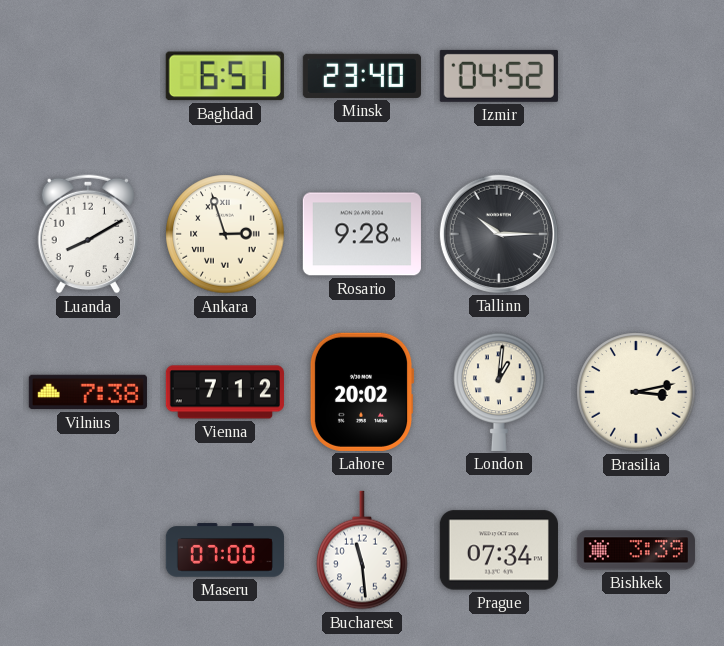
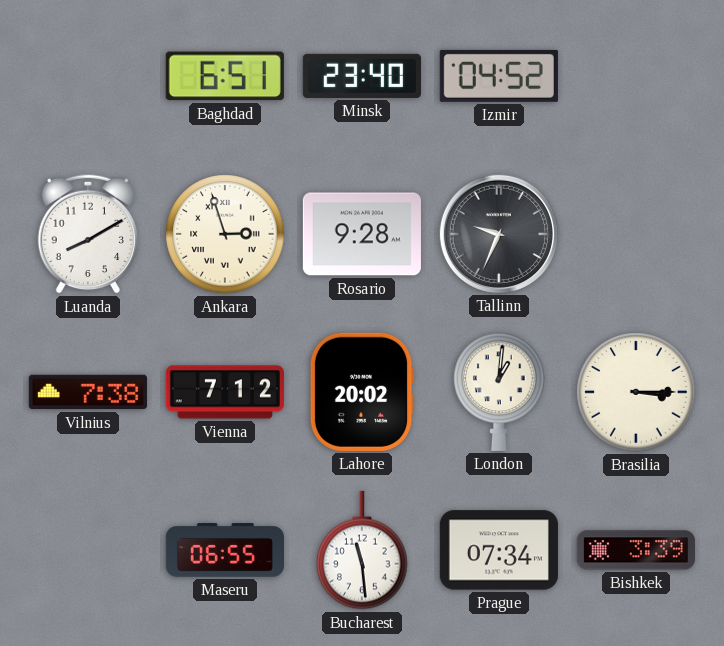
Tallinn: 10:15 -> 9:34 (499, 234)
Brasilia: 3:13 -> 3:15 (636, 392)
Maseru: 07:00 -> 06:55 (225, 550)
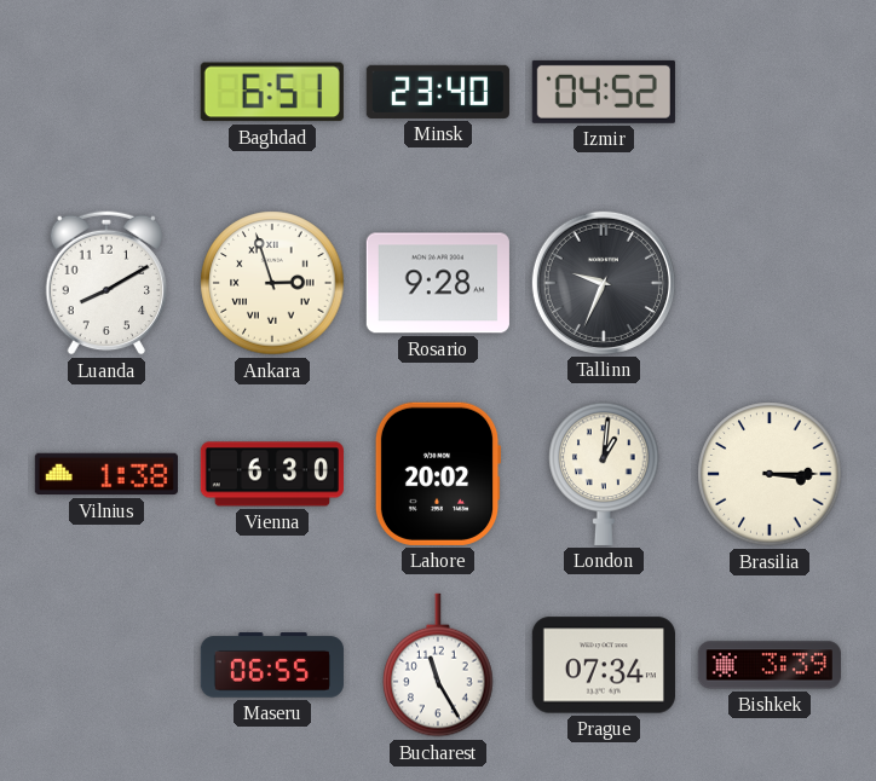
Vilnius: 7:38 -> 1:38 (106, 474)
Vienna: 7:12 -> 6:30 (272, 474)
Bucharest: 11:29 -> 11:25 (438, 665)
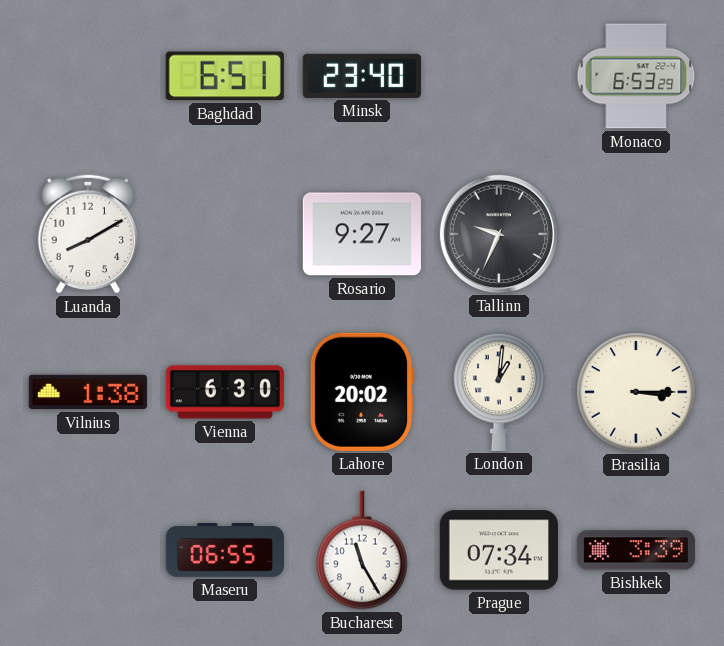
Izmir: 04:52 -> none (604, 92)
Monaco: none -> 6:53 (636, 76)
Ankara: 2:57 -> none (272, 283)
Rosario: 9:28 -> 9:27 (362, 234)
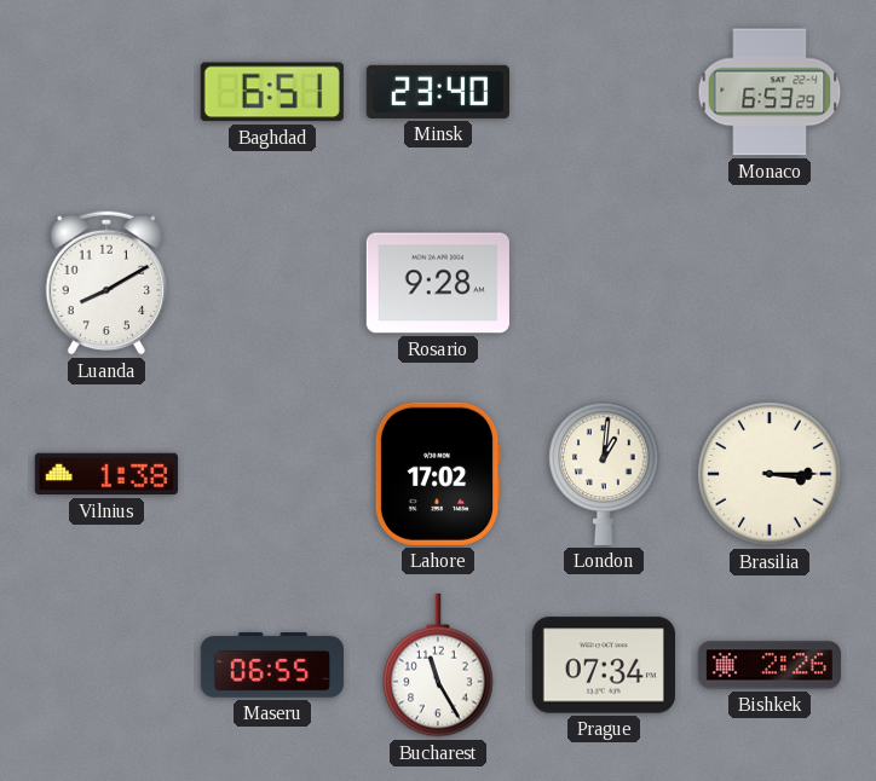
Rosario: 9:27 -> 9:28 (438, 283)
Tallinn: 9:34 -> none (499, 234)
Vienna: 6:30 -> none (225, 392)
Lahore: 20:02 -> 17:02 (438, 474)
Bishkek: 3:39 -> 2:26 (770, 665)
